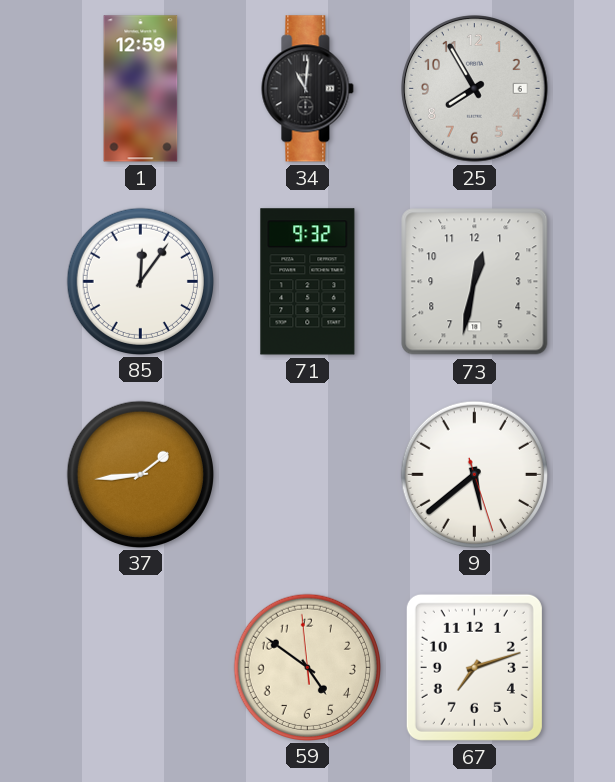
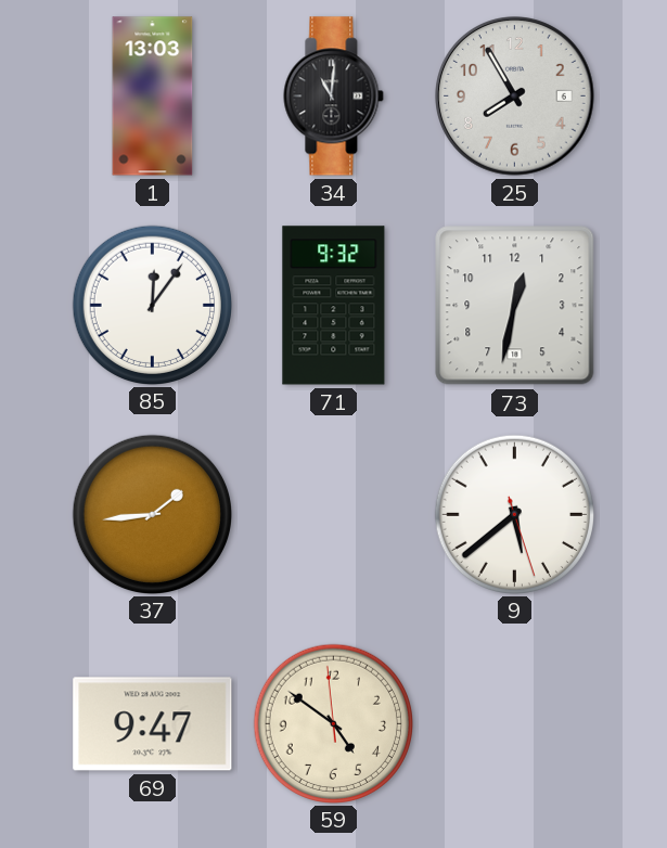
1: 12:59 -> 13:03 (153, 97)
69: none -> 9:47 (153, 724)
67: 7:12 -> none (474, 667)
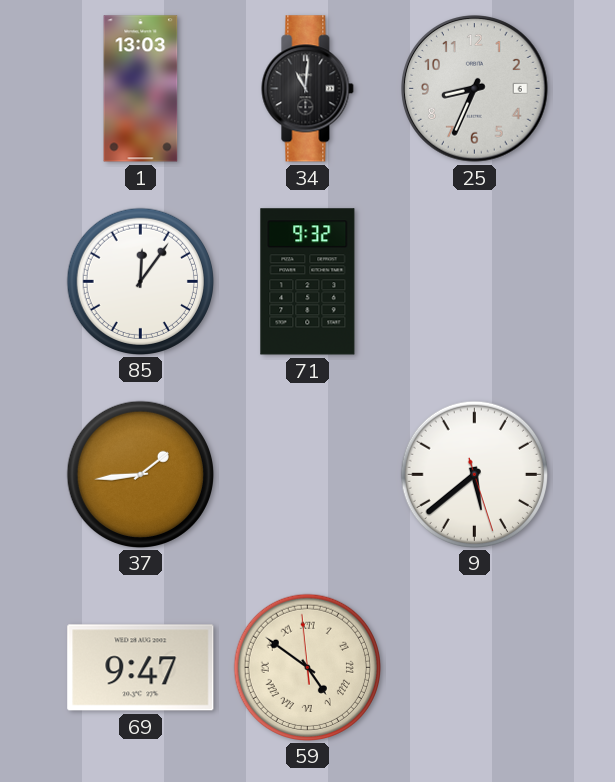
25: 7:55 -> 8:34 (475, 89)
73: 12:32 -> none (515, 306)
59 numerals: Arabic -> Roman (307, 667)
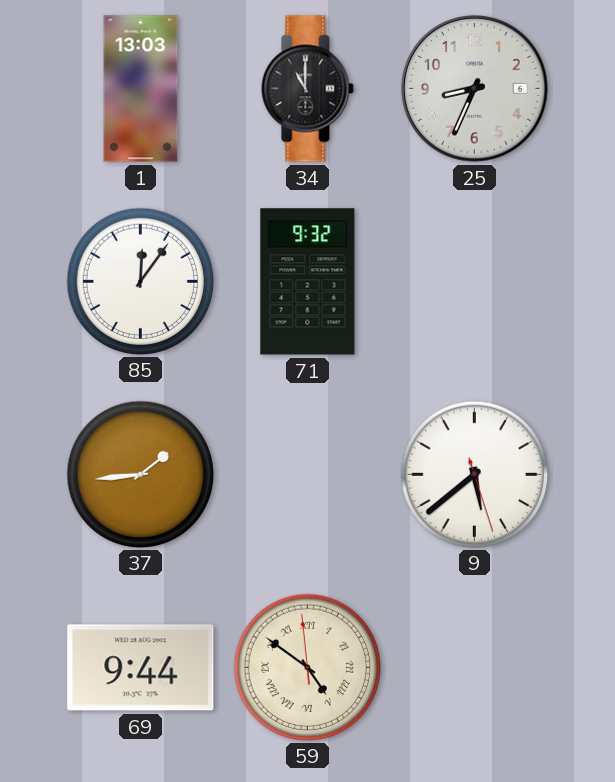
34: 11:01 -> 11:00 (308, 89)
69: 9:47 -> 9:44 (141, 668)
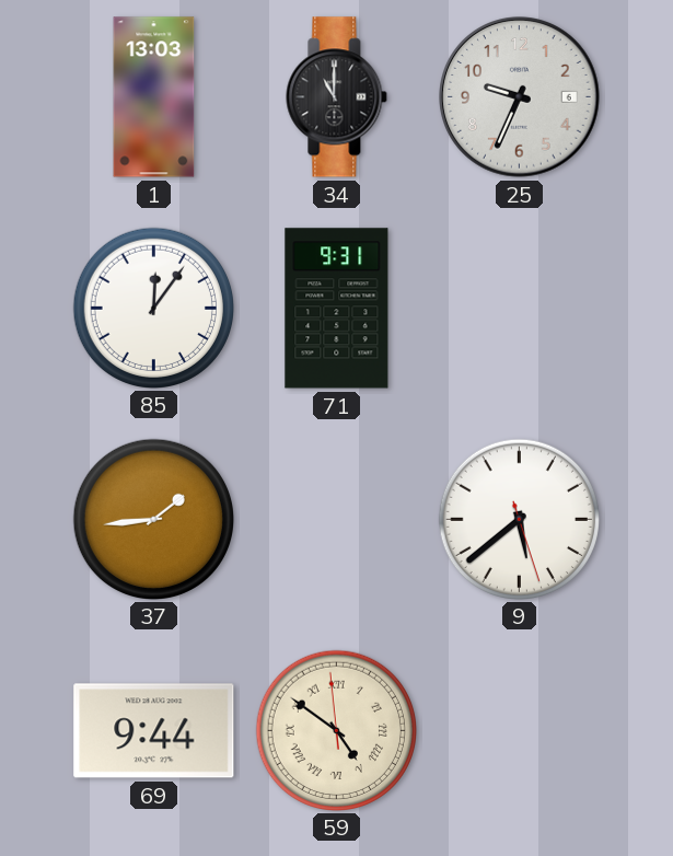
25: 8:34 -> 9:34 (520, 97)
71: 9:32 -> 9:31 (337, 309)
